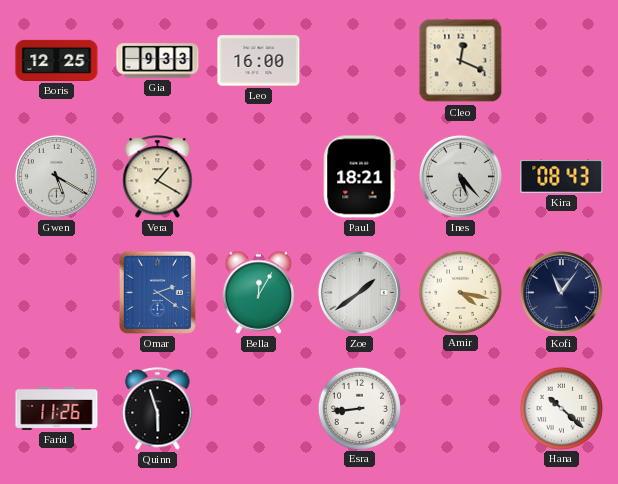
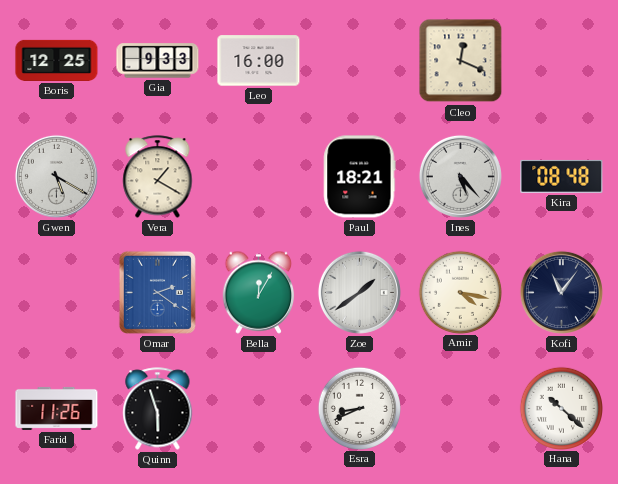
Kira: 08:43 -> 08:48 (562, 176)
Esra: 8:44 -> 8:41 (359, 408)
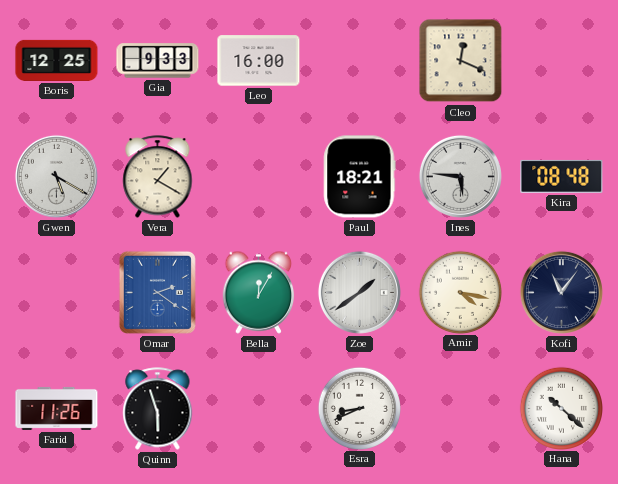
Ines: 5:23 -> 5:46 (460, 176)
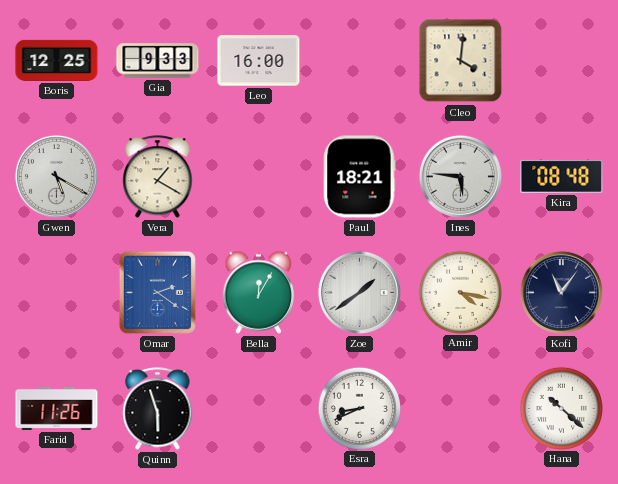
Cleo: 12:19 -> 4:01 (461, 61)
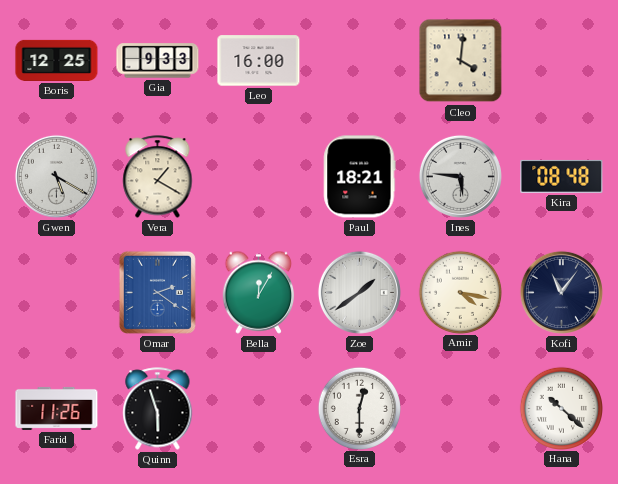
Esra: 8:41 -> 12:30 (359, 408)
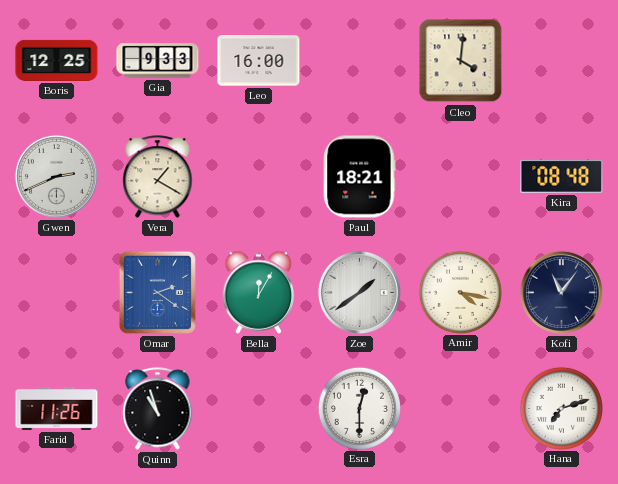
Gwen: 5:20 -> 2:41 (56, 176)
Ines: 5:46 -> none (460, 176)
Quinn: 5:57 -> 10:57 (158, 409)
Hana: 10:22 -> 7:12 (561, 408)
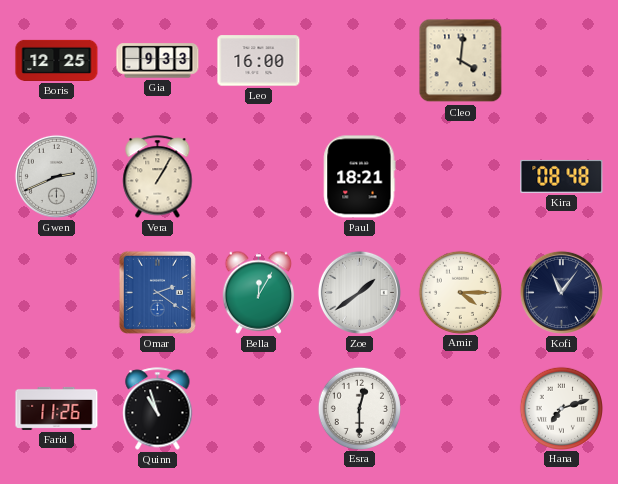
Vera: 1:20 -> 1:05 (158, 177)
Amir: 4:17 -> 4:15 (460, 292)
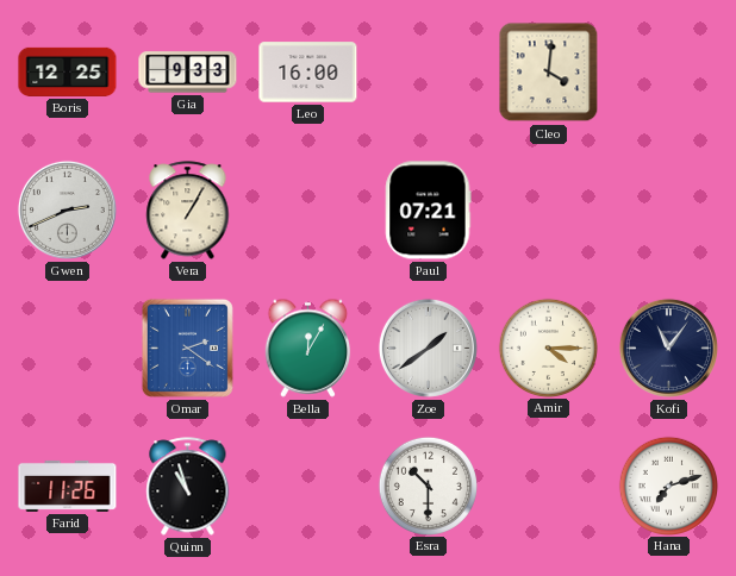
Paul: 18:21 -> 07:21 (429, 211)
Kira: 08:48 -> none (562, 176)
Esra: 12:30 -> 10:30 (428, 486)
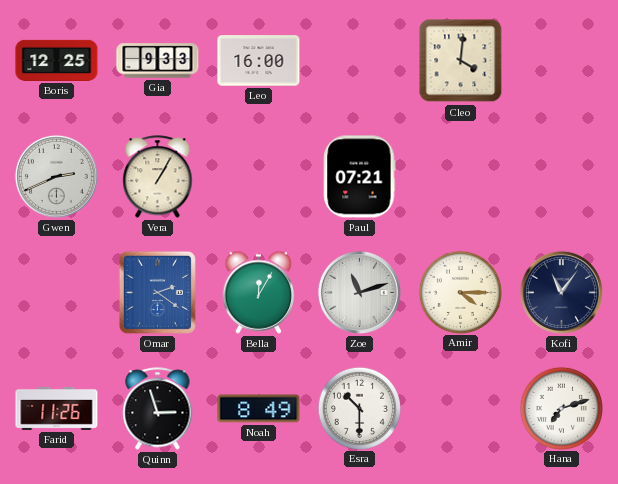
Zoe: 1:39 -> 11:12 (359, 292)
Quinn: 10:57 -> 2:57 (158, 409)
Noah: none -> 8:49 (259, 409)
